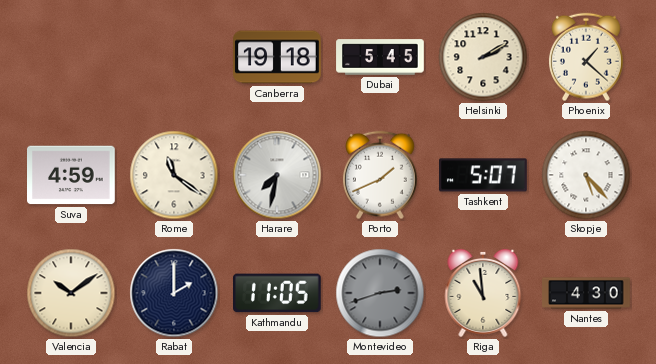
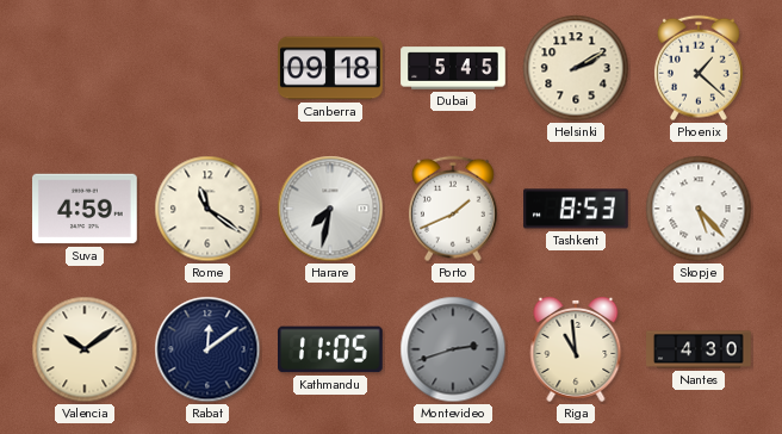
Canberra: 19:18 -> 09:18 (330, 68)
Tashkent: 5:07 -> 8:53 (576, 209)
Rabat: 2:00 -> 12:09 (207, 349)
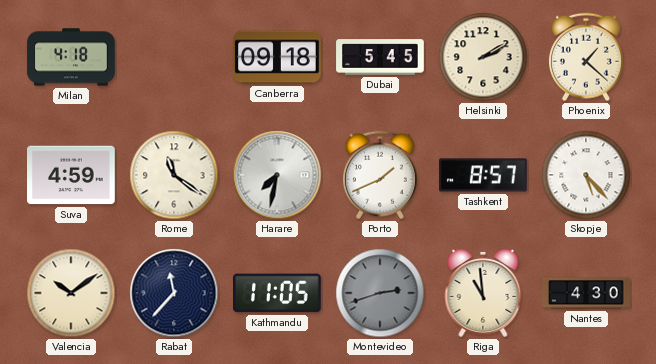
Milan: none -> 4:18 (71, 57)
Tashkent: 8:53 -> 8:57 (483, 175)
Rabat: 12:09 -> 11:37 (174, 293)
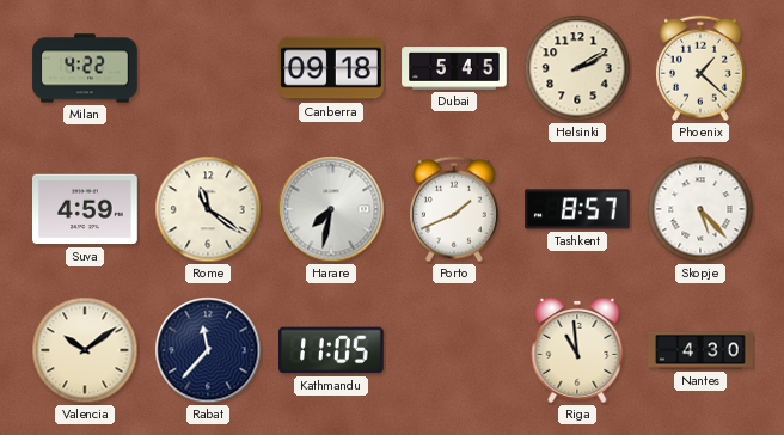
Milan: 4:18 -> 4:22 (85, 68)
Montevideo: 2:42 -> none (380, 293)
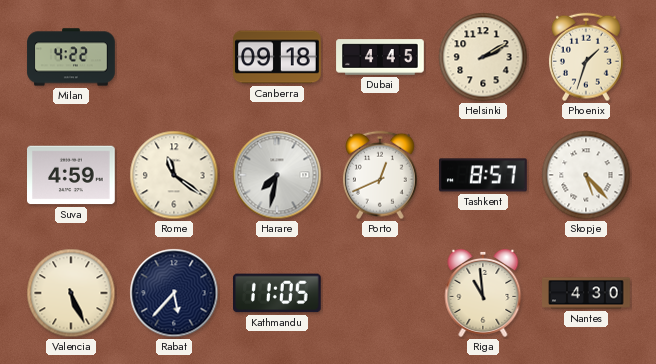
Dubai: 5:45 -> 4:45 (380, 57)
Phoenix: 1:22 -> 1:33 (586, 57)
Porto: 1:41 -> 12:41 (380, 175)
Valencia: 10:09 -> 5:26 (71, 293)
Rabat: 11:37 -> 5:37 (174, 293)
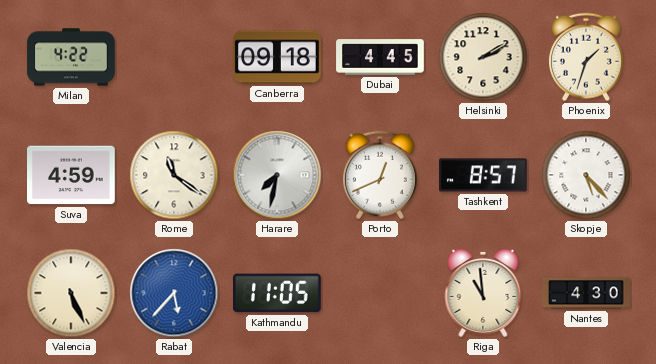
Rabat dial: navy -> blue (174, 293)
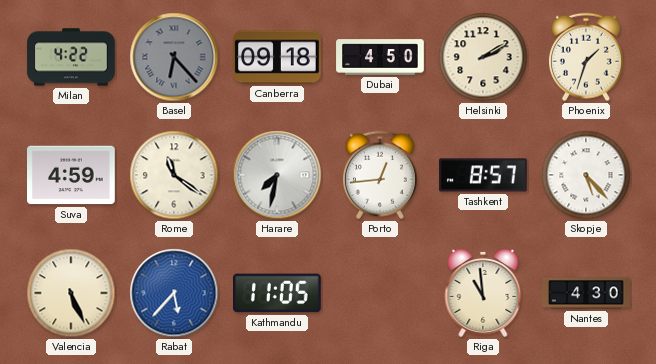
Basel: none -> 6:23 (174, 57)
Dubai: 4:45 -> 4:50 (380, 57)
Porto: 12:41 -> 12:44 (380, 175)
